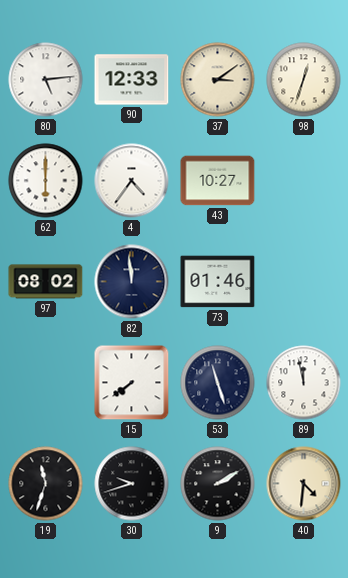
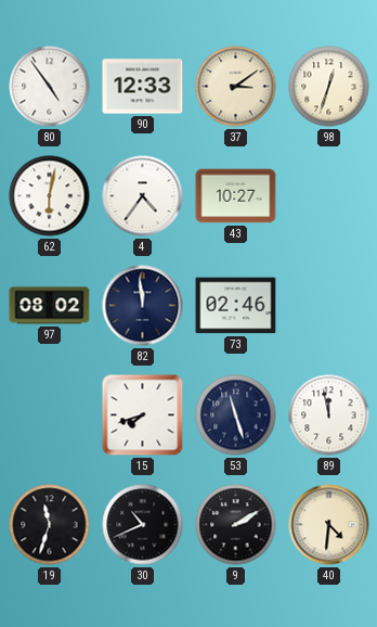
80: 5:14 -> 4:54 (50, 87)
62: 6:00 -> 6:02 (50, 196)
73: 01:46 -> 02:46 (236, 306)
15: 7:39 -> 7:42 (143, 415)
30: 9:42 -> 10:41 (143, 525)
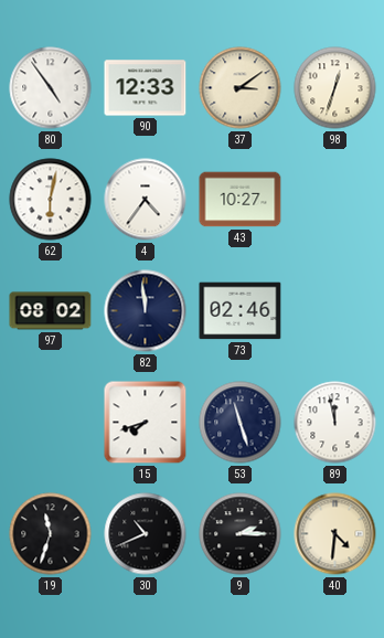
9: 2:10 -> 2:15 (241, 534)
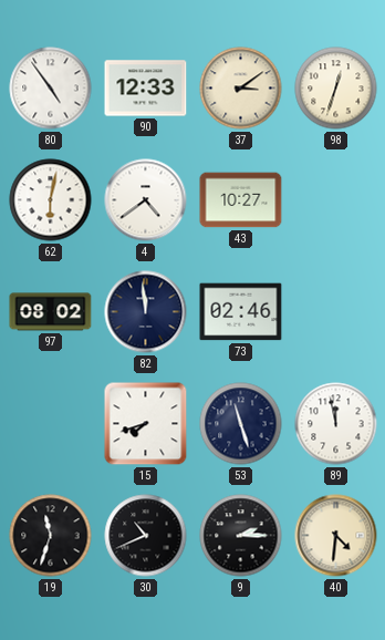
4: 4:36 -> 4:39 (146, 200)
